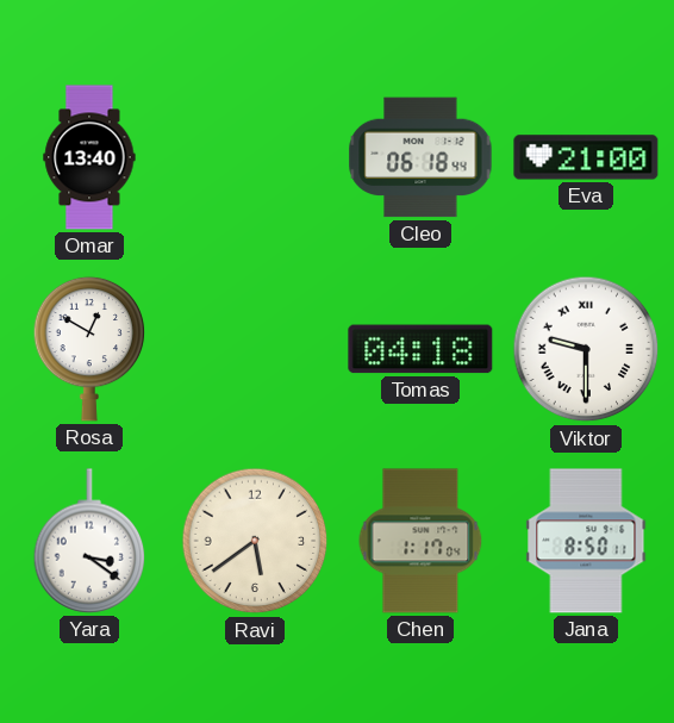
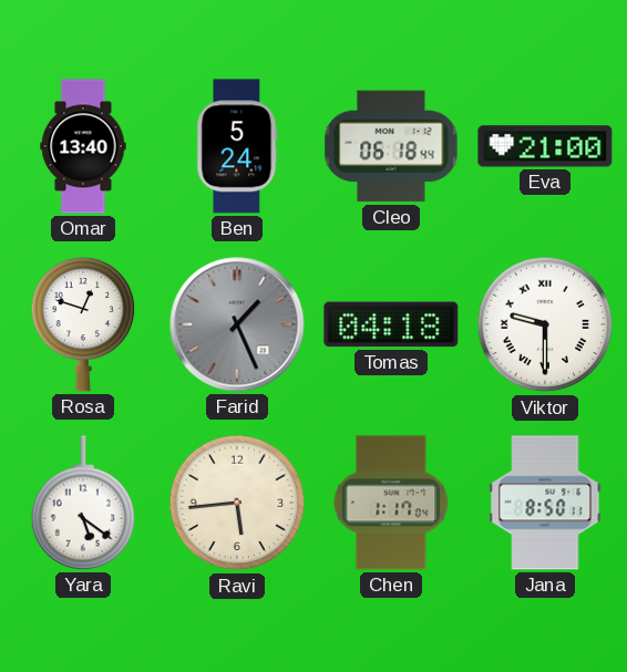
Ben: none -> 5:24 (237, 146)
Rosa: 12:50 -> 12:48 (83, 324)
Farid: none -> 1:26 (237, 324)
Yara: 3:21 -> 5:21 (83, 503)
Ravi: 5:39 -> 5:44 (237, 503)
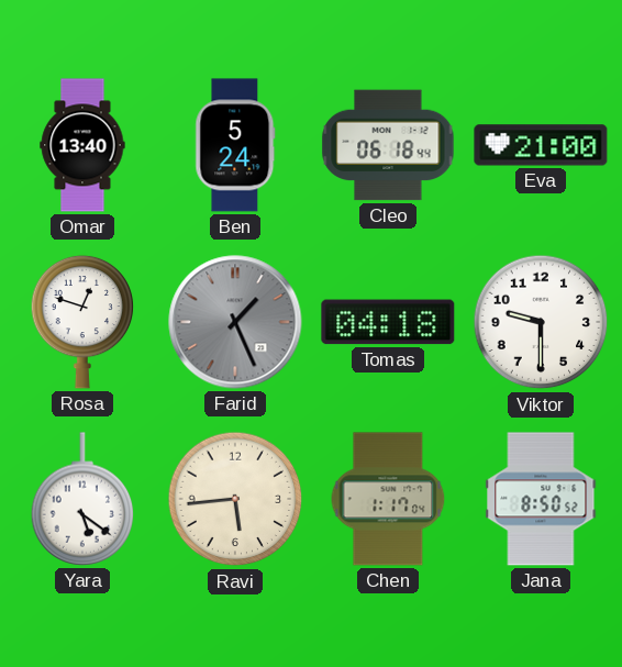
Viktor numerals: Roman -> Arabic (541, 322)
Jana: 8:50:11 -> 8:50:52 (541, 499)
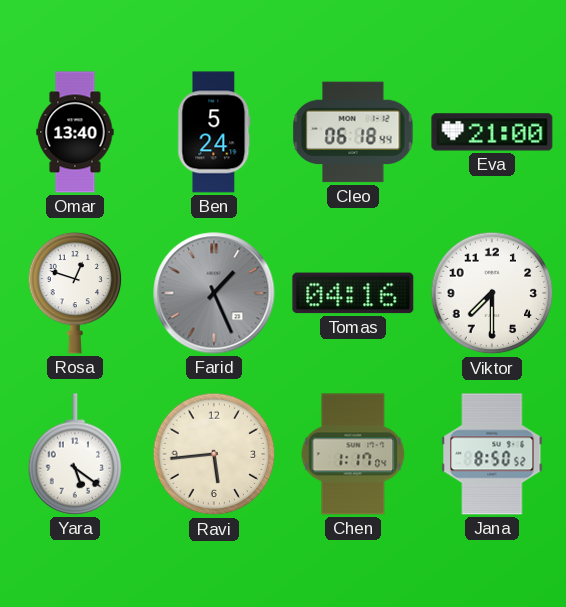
Tomas: 04:18 -> 04:16 (353, 293)
Viktor: 9:30 -> 7:30 (492, 293)
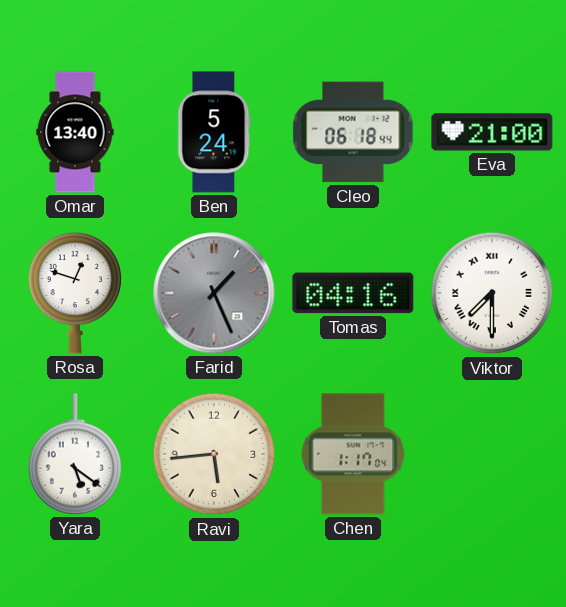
Viktor numerals: Arabic -> Roman (492, 293)
Jana: 8:50 -> none (492, 454)
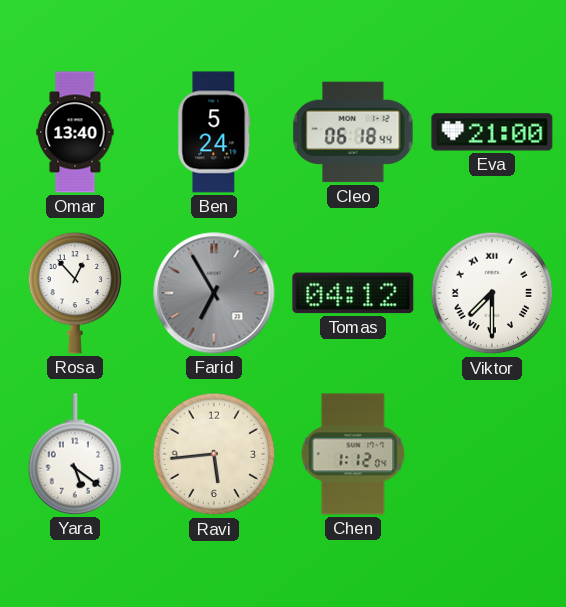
Rosa: 12:48 -> 12:53 (75, 293)
Farid: 1:26 -> 6:55 (214, 293)
Tomas: 04:16 -> 04:12 (353, 293)
Chen: 1:17 -> 1:12 (353, 454)
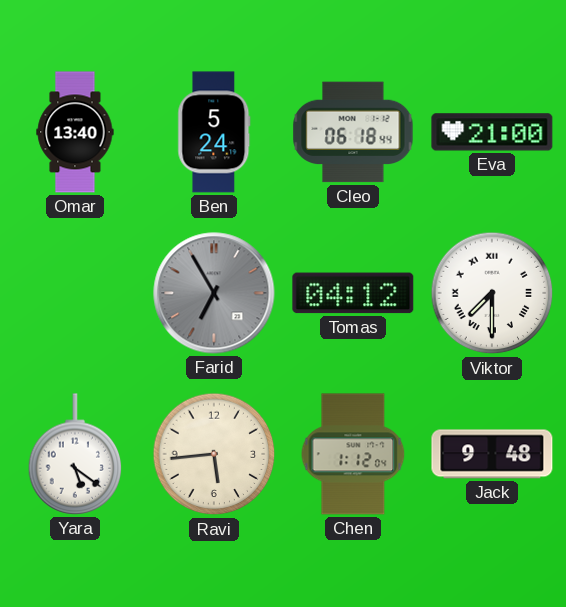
Rosa: 12:53 -> none (75, 293)
Jack: none -> 9:48 (492, 454)
